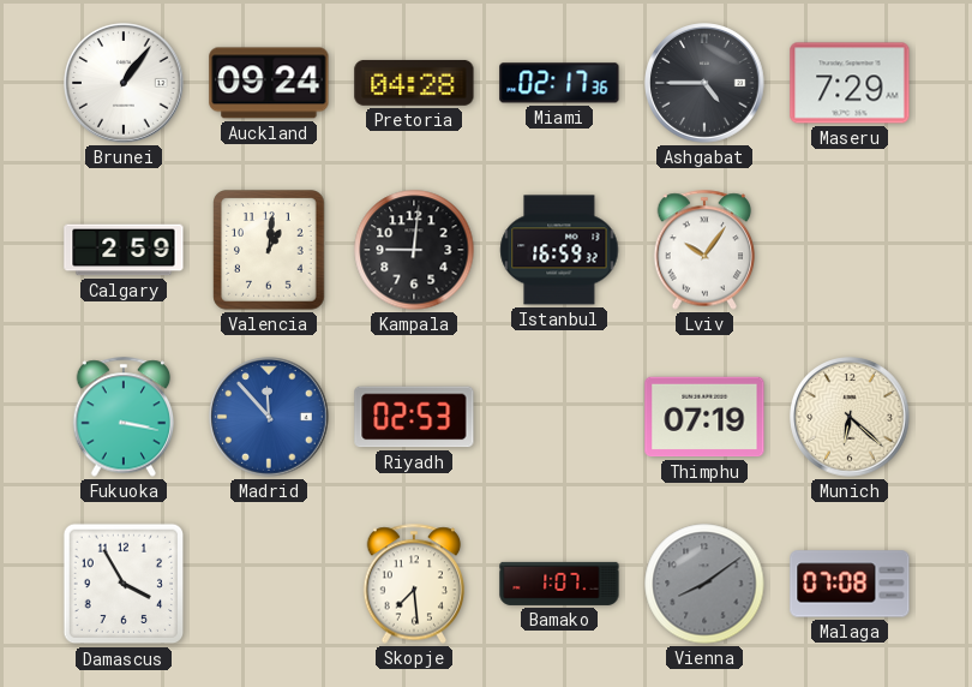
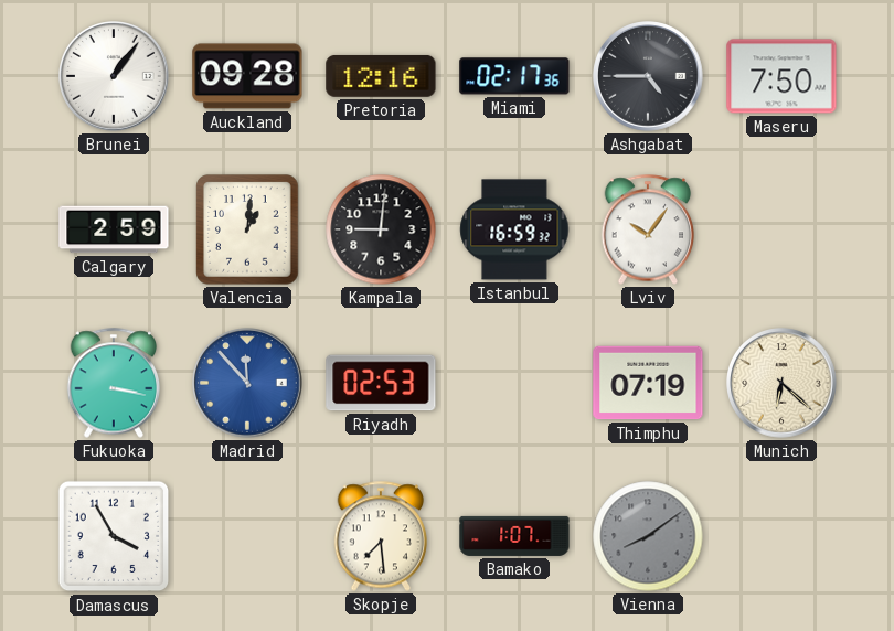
Auckland: 09:24 -> 09:28 (247, 76)
Pretoria: 04:28 -> 12:16 (381, 76)
Maseru: 7:29 -> 7:50 (781, 76)
Malaga: 07:08 -> none (850, 584)
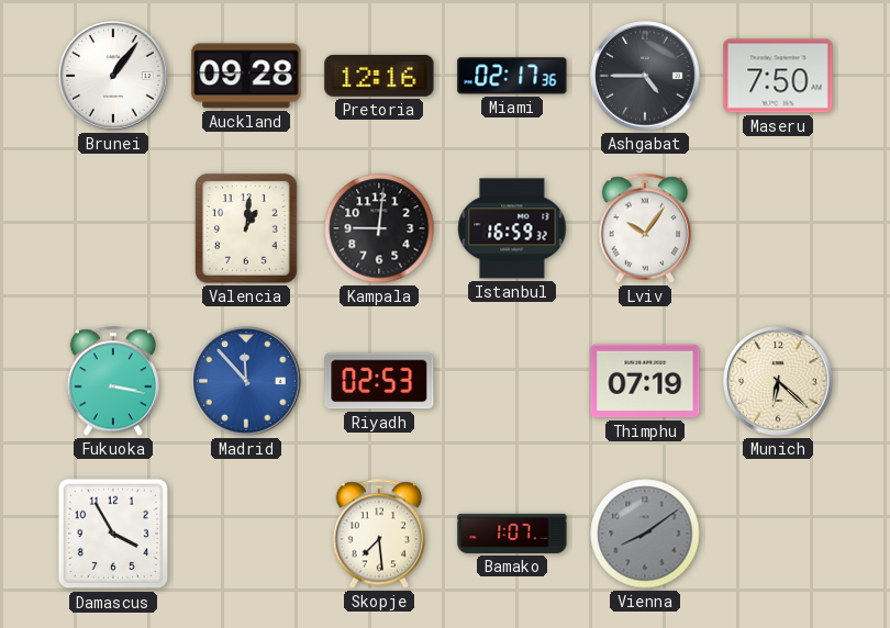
Calgary: 2:59 -> none (114, 229)
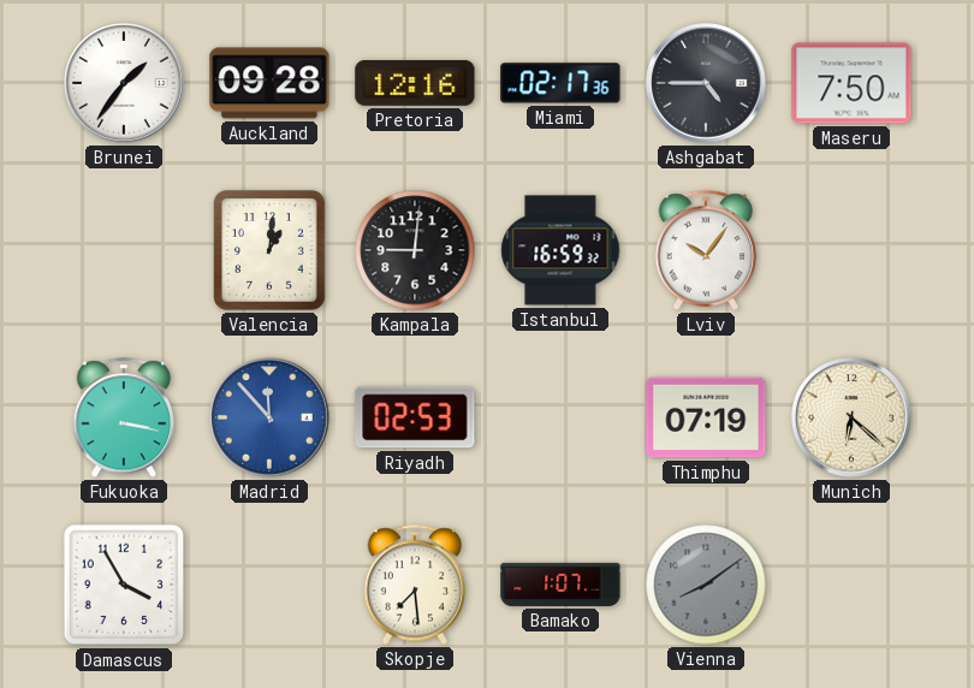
Brunei: 1:06 -> 1:36 (124, 83)
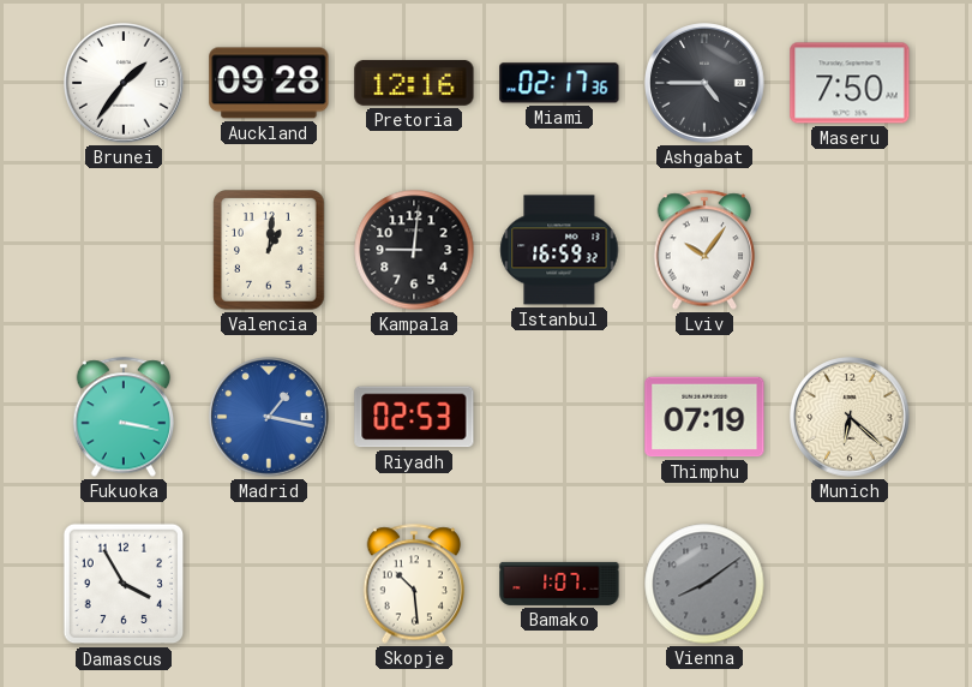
Madrid: 11:53 -> 1:17 (269, 417)
Skopje: 7:29 -> 10:29 (414, 584)
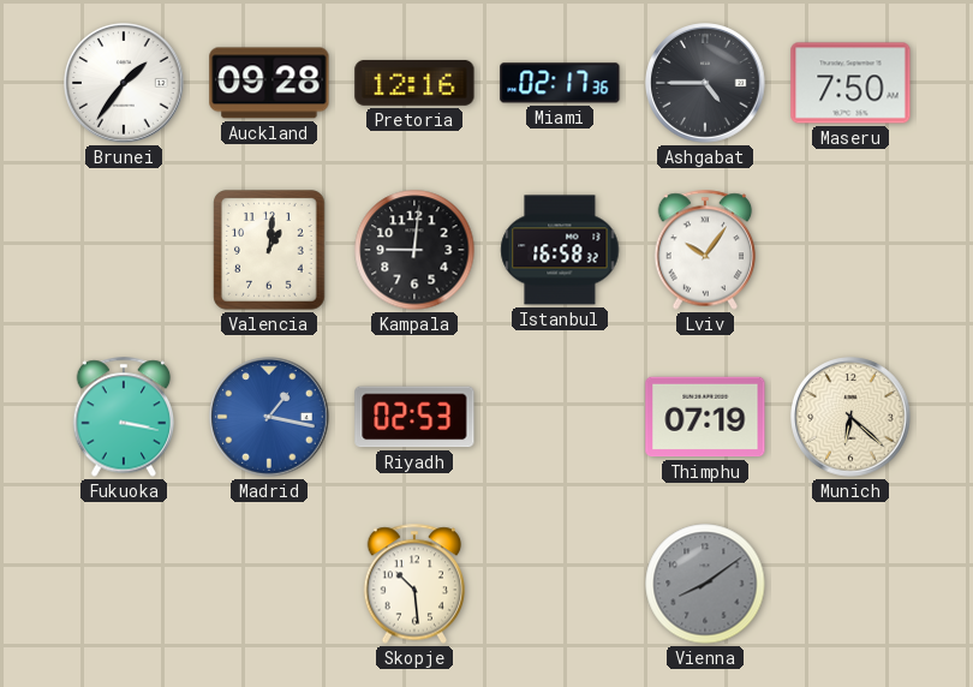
Istanbul: 16:59 -> 16:58 (560, 250)
Damascus: 3:55 -> none (124, 584)
Bamako: 1:07 -> none (559, 584)
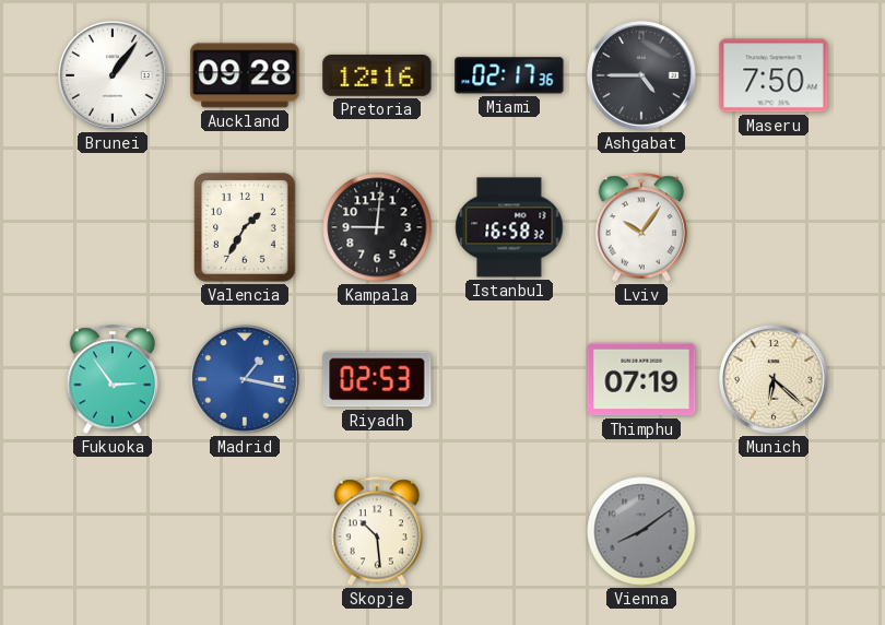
Brunei: 1:36 -> 1:06 (113, 75)
Valencia: 1:01 -> 1:35 (245, 227)
Fukuoka: 3:17 -> 2:54 (113, 379)
